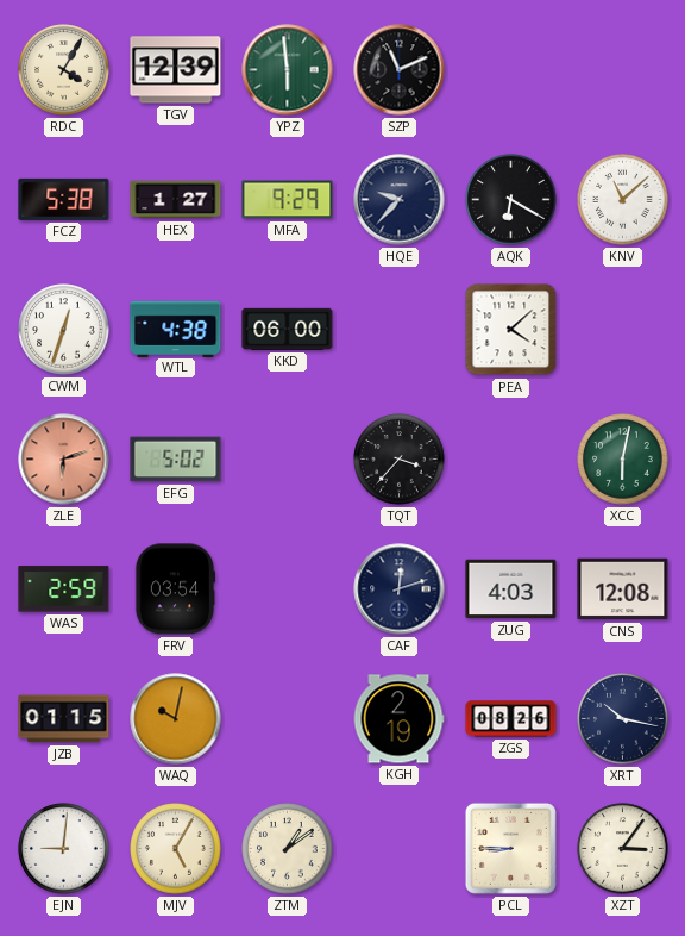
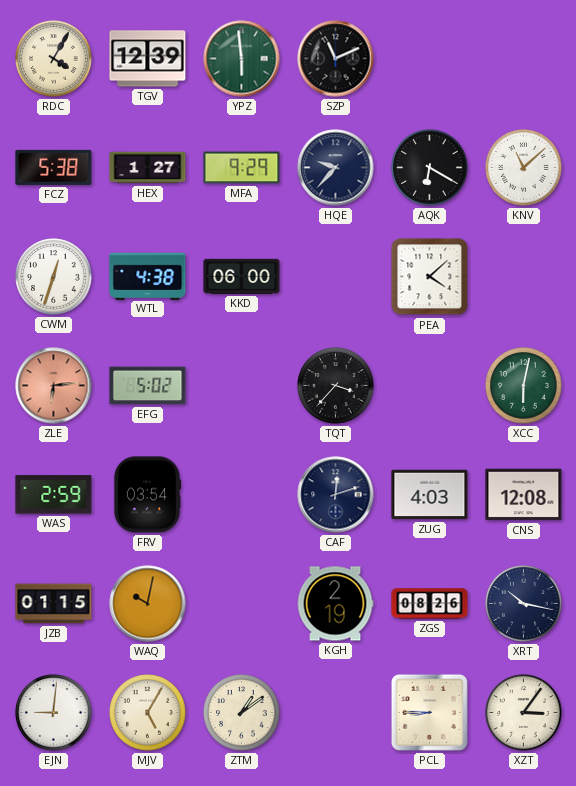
ZLE: 6:12 -> 6:14 (54, 386)
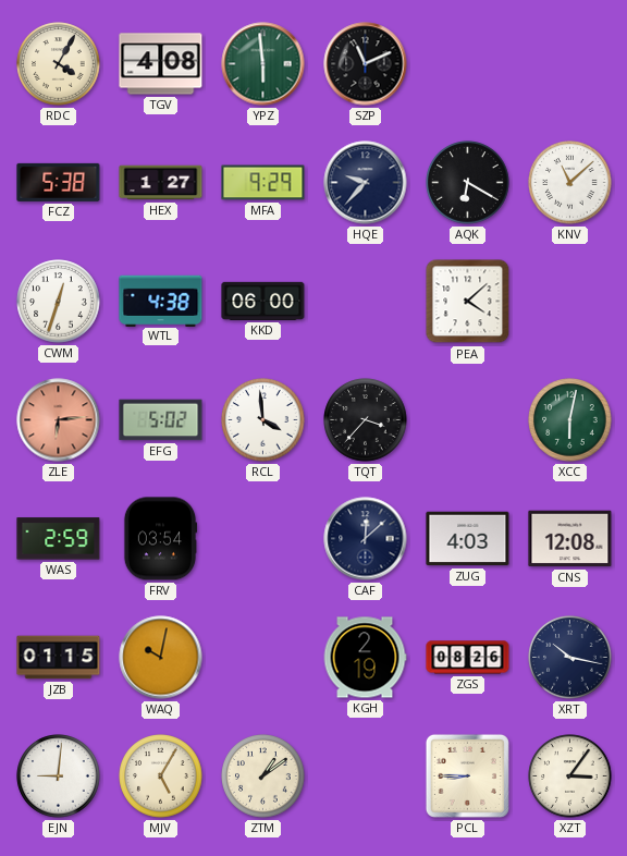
TGV: 12:39 -> 4:08 (161, 64)
RCL: none -> 3:59 (263, 420)
CAF: 12:12 -> 12:08 (366, 539)
